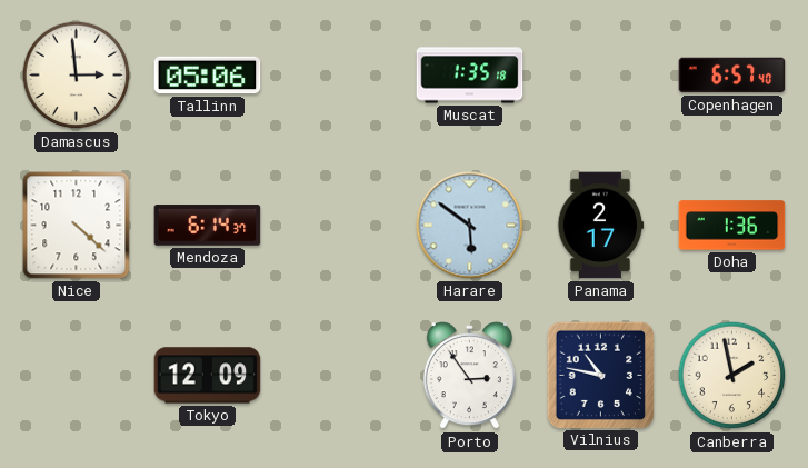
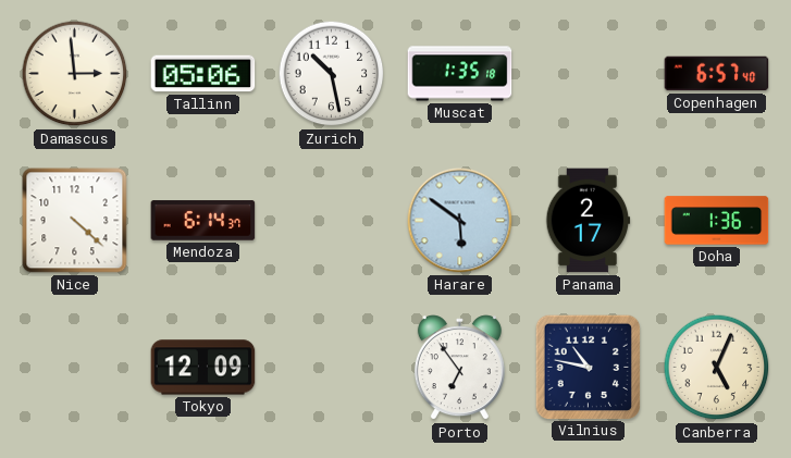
Zurich: none -> 10:28 (332, 74)
Porto: 2:54 -> 6:54 (459, 368)
Canberra: 1:58 -> 5:04 (717, 368)
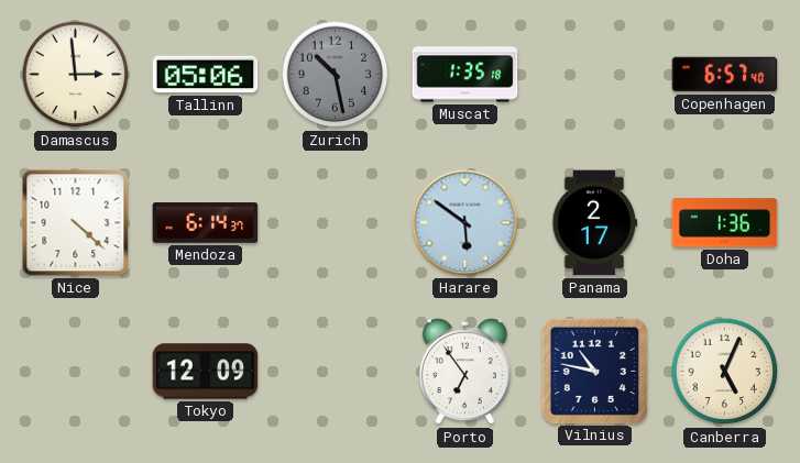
Zurich dial: white -> grey (336, 75)
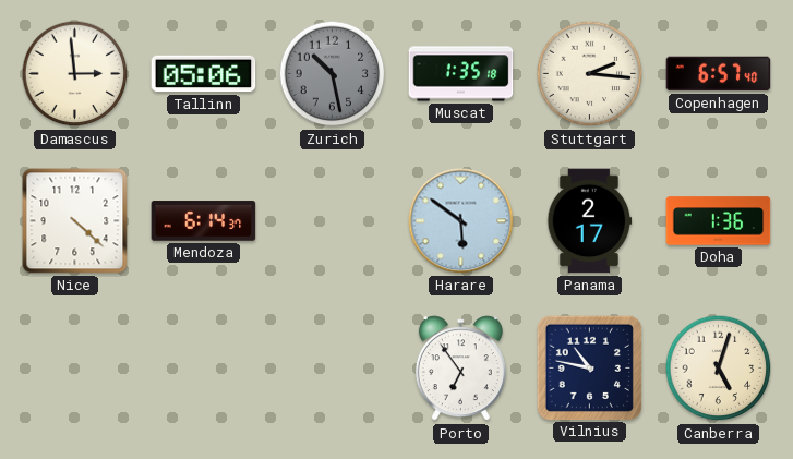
Stuttgart: none -> 2:16 (590, 74)
Tokyo: 12:09 -> none (206, 372)
Canberra: 5:04 -> 5:03 (719, 369)
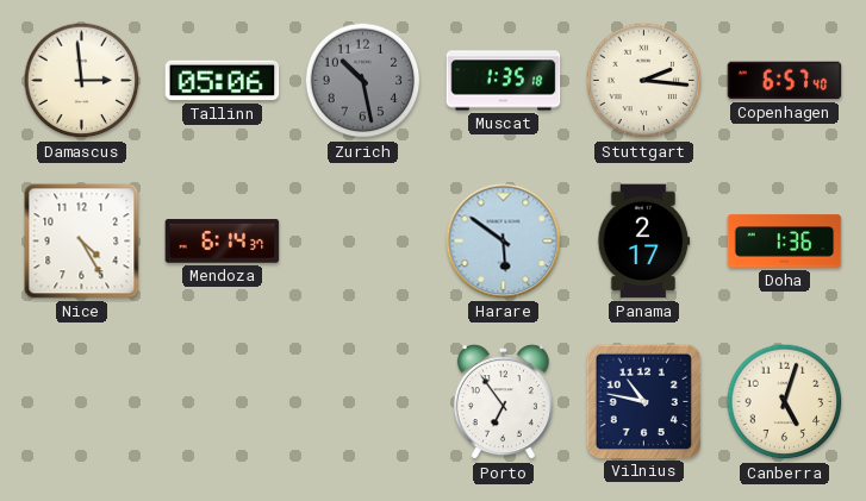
Nice: 4:22 -> 4:25 (82, 242)
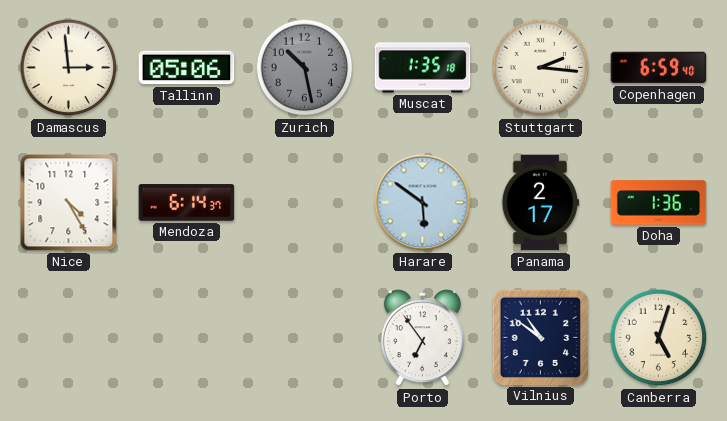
Copenhagen: 6:57 -> 6:59 (659, 68)
Vilnius: 10:47 -> 10:51 (540, 337)
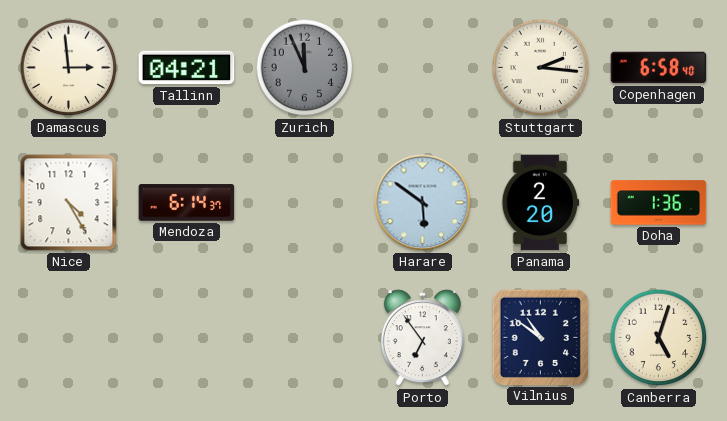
Tallinn: 05:06 -> 04:21 (187, 68)
Zurich: 10:28 -> 11:56 (305, 68)
Muscat: 1:35 -> none (423, 68)
Copenhagen: 6:59 -> 6:58 (659, 68)
Panama: 2:17 -> 2:20 (541, 203)
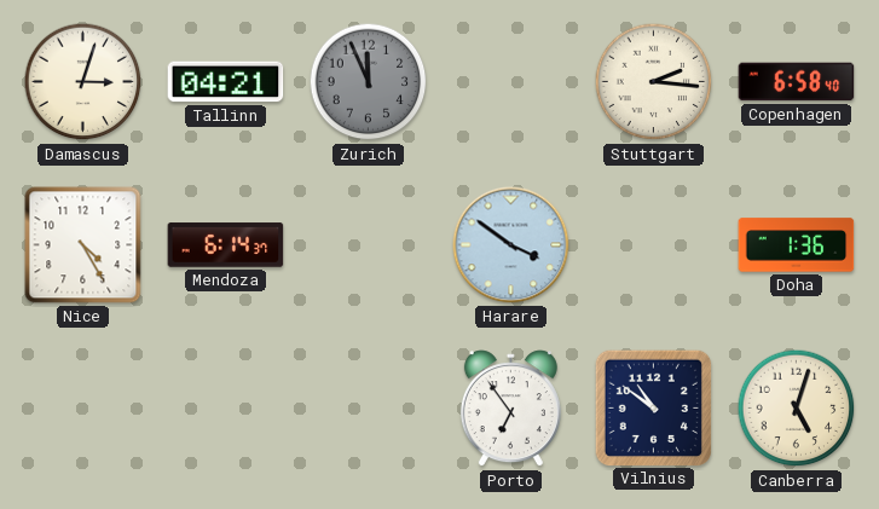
Damascus: 2:59 -> 3:03 (83, 82)
Harare: 5:51 -> 3:51 (511, 245)
Panama: 2:20 -> none (541, 203)
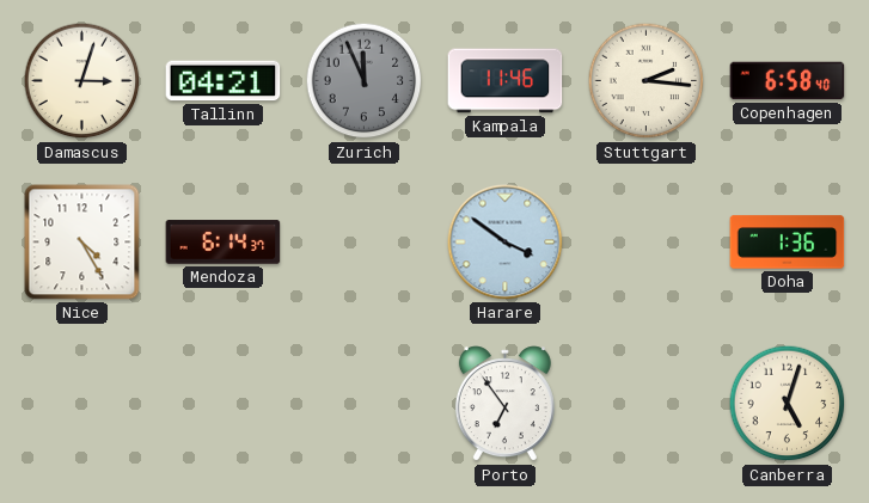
Kampala: none -> 11:46 (506, 81)
Vilnius: 10:51 -> none (653, 407)
